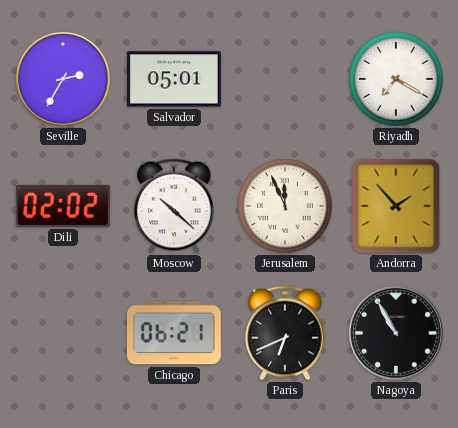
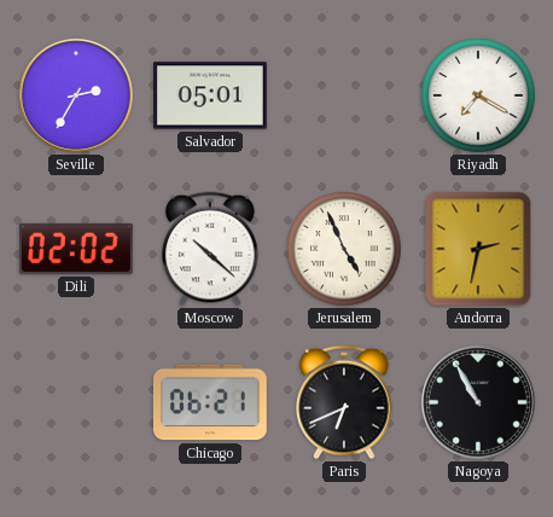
Jerusalem: 11:56 -> 4:56 (344, 249)
Andorra: 1:53 -> 2:32 (478, 249)
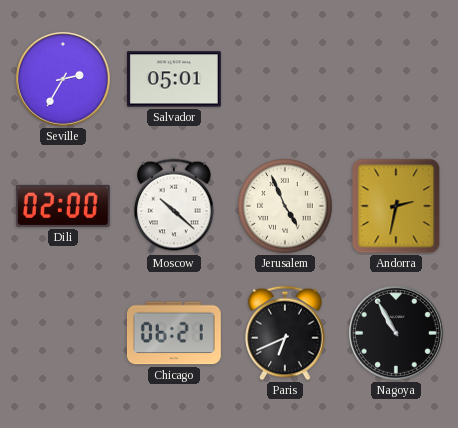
Riyadh: 7:20 -> none (478, 95)
Dili: 02:02 -> 02:00 (63, 206)
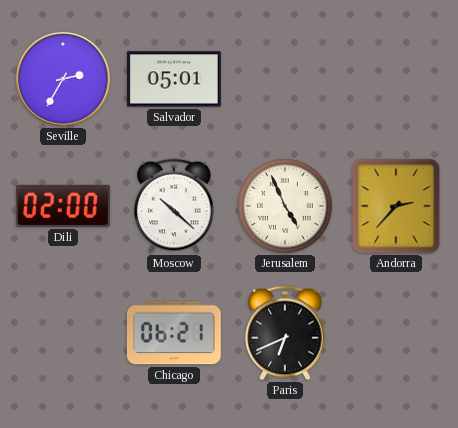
Andorra: 2:32 -> 2:37 (396, 206)
Nagoya: 10:55 -> none (397, 334)
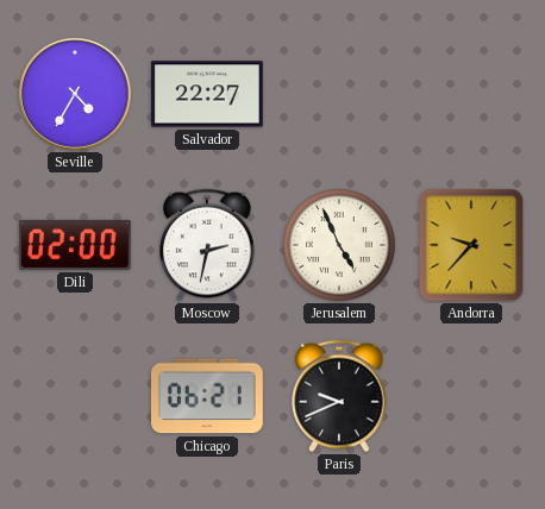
Seville: 2:35 -> 4:35 (76, 95)
Salvador: 05:01 -> 22:27 (207, 94)
Moscow: 10:22 -> 2:32 (207, 245)
Andorra: 2:37 -> 9:37 (471, 245)
Paris: 6:41 -> 9:41 (339, 396)
